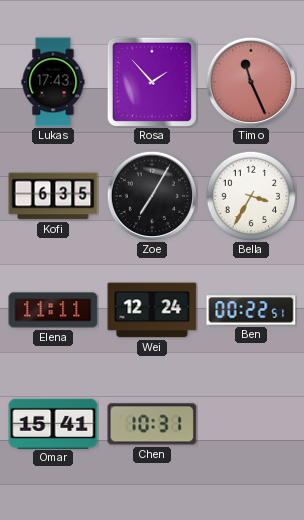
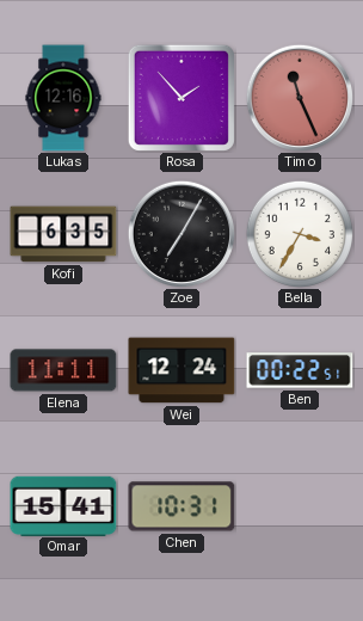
Lukas: 17:43 -> 12:16 (63, 98)
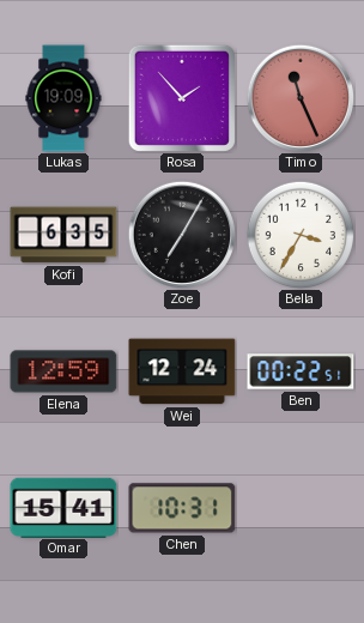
Lukas: 12:16 -> 19:09 (63, 98)
Elena: 11:11 -> 12:59 (63, 371)
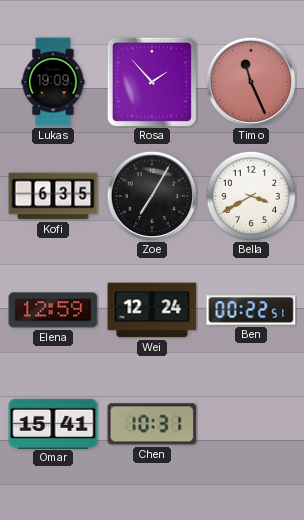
Bella: 3:35 -> 3:40 (251, 196)
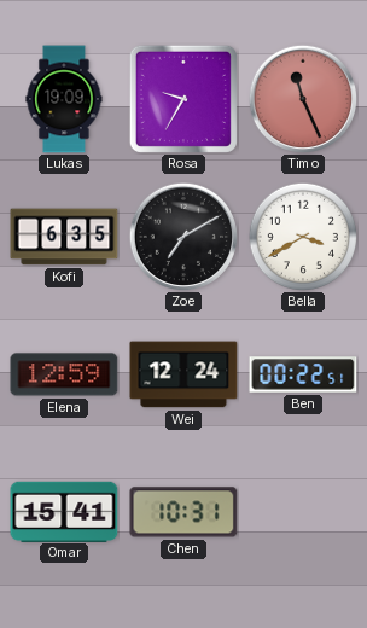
Rosa: 1:53 -> 9:35 (183, 99)
Zoe: 7:05 -> 7:10 (182, 235)
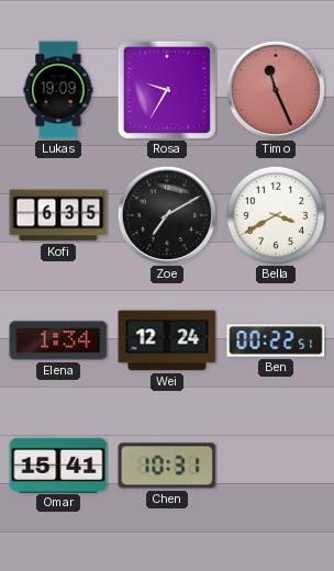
Elena: 12:59 -> 1:34 (58, 340)
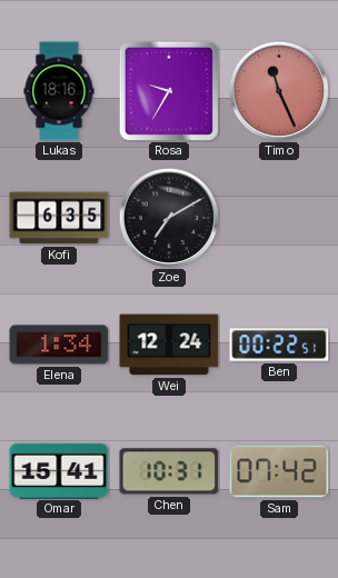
Lukas: 19:09 -> 18:16 (59, 91)
Bella: 3:40 -> none (276, 215)
Sam: none -> 07:42 (279, 471)
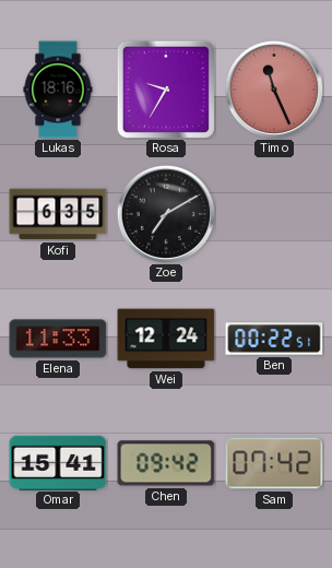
Elena: 1:34 -> 11:33 (58, 339)
Chen: 10:31 -> 09:42 (166, 463)
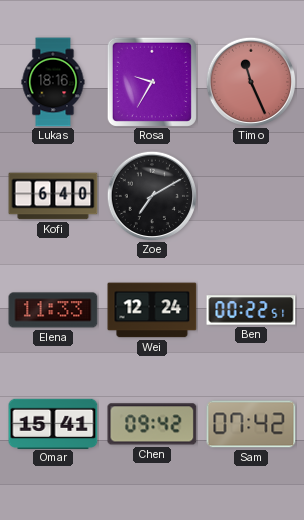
Kofi: 6:35 -> 6:40 (53, 196)
